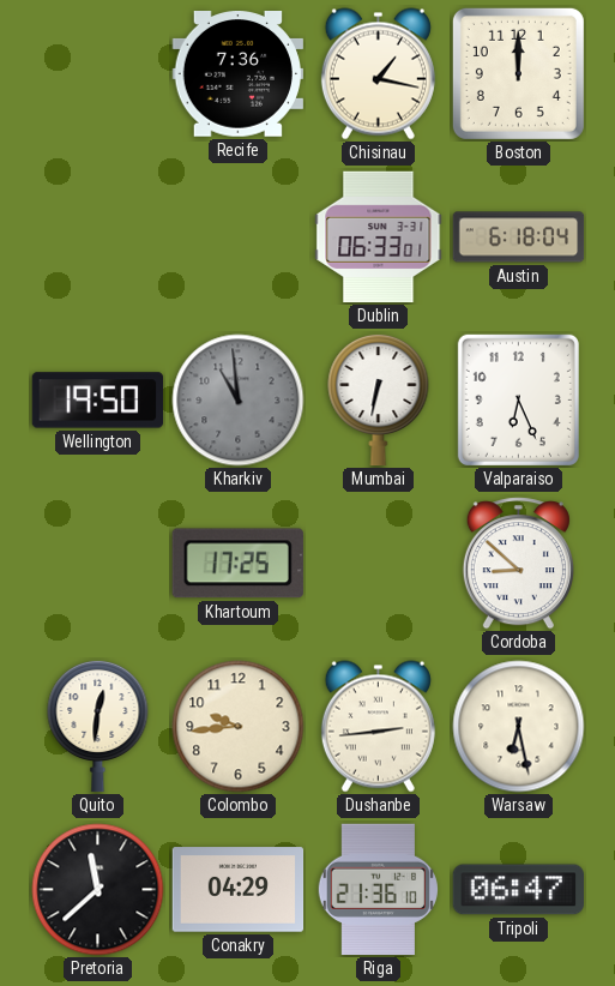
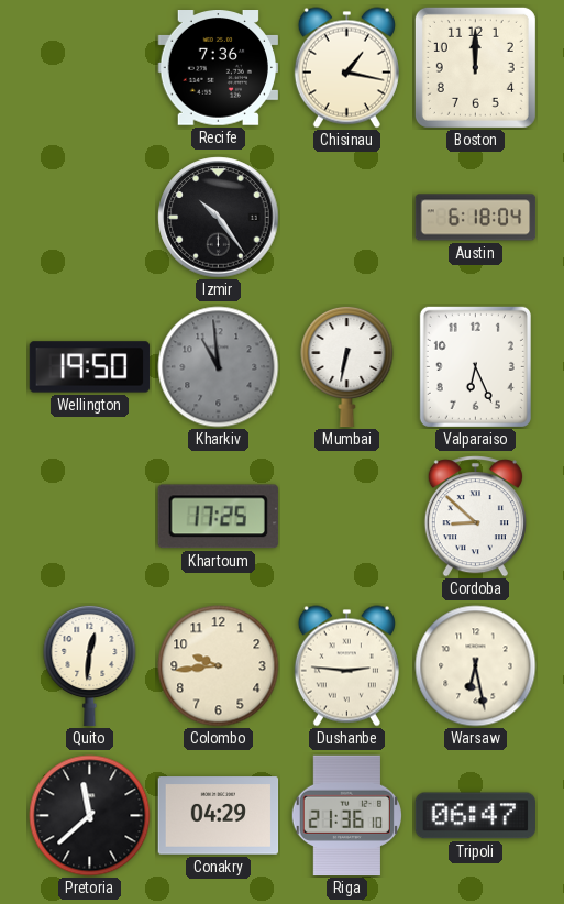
Izmir: none -> 10:24 (219, 218)
Dublin: 06:33 -> none (379, 238)
Dushanbe: 2:44 -> 2:46 (346, 666)
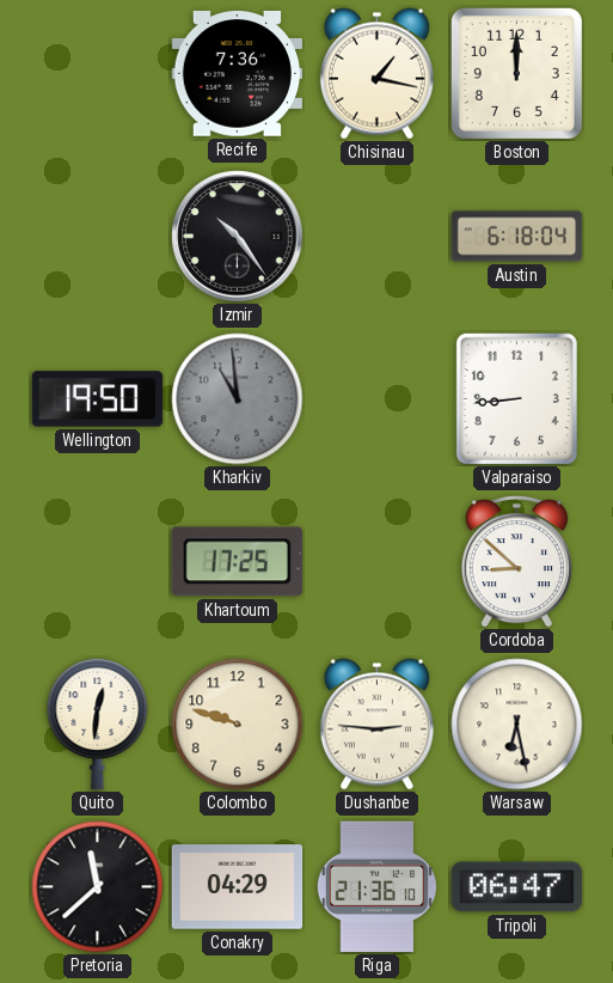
Mumbai: 6:32 -> none (347, 366)
Valparaiso: 6:26 -> 8:44 (516, 398)
Colombo: 9:44 -> 9:48 (238, 725)
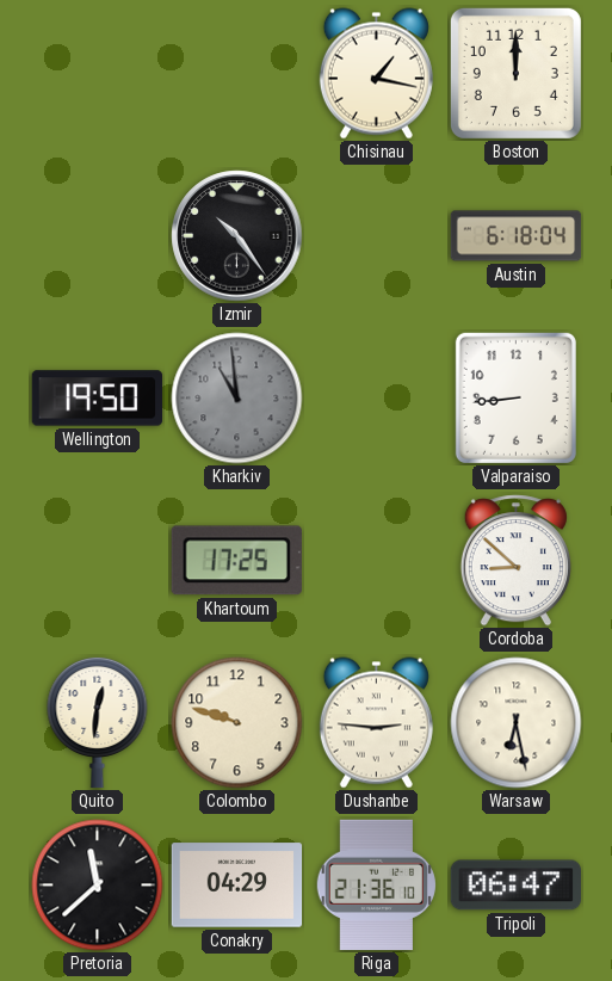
Recife: 7:36 -> none (237, 74)
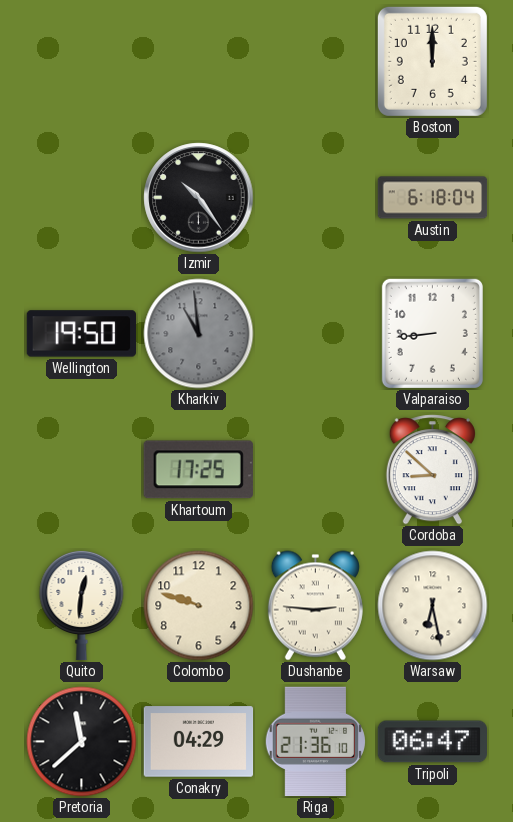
Chisinau: 1:17 -> none (376, 74)
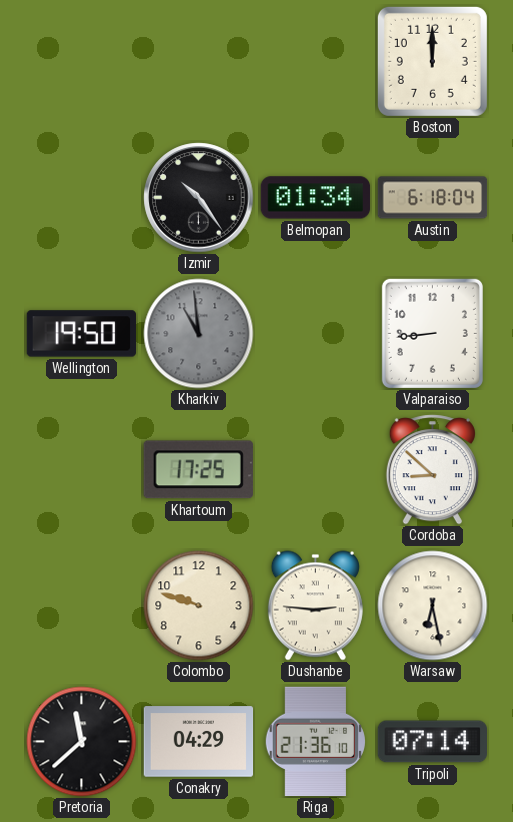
Belmopan: none -> 01:34 (316, 198)
Quito: 12:31 -> none (82, 605)
Tripoli: 06:47 -> 07:14 (432, 742)
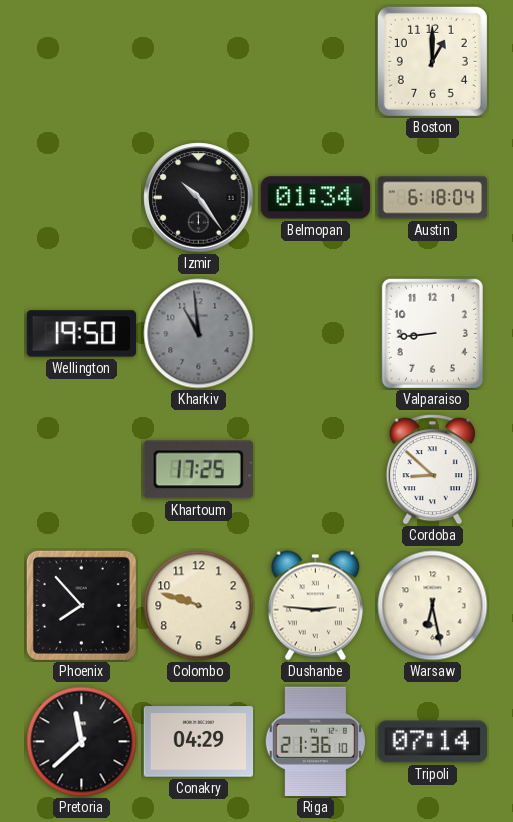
Boston: 12:00 -> 1:00 (432, 61)
Phoenix: none -> 7:53 (81, 605)
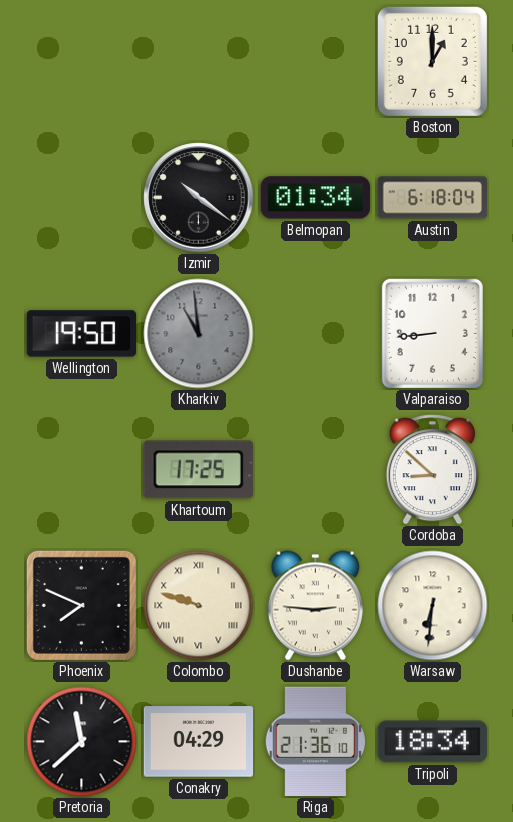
Izmir: 10:24 -> 10:21 (199, 198)
Phoenix: 7:53 -> 7:49 (81, 605)
Colombo numerals: Arabic -> Roman (199, 606)
Warsaw: 6:28 -> 6:31 (433, 606)
Tripoli: 07:14 -> 18:34 (432, 742)
